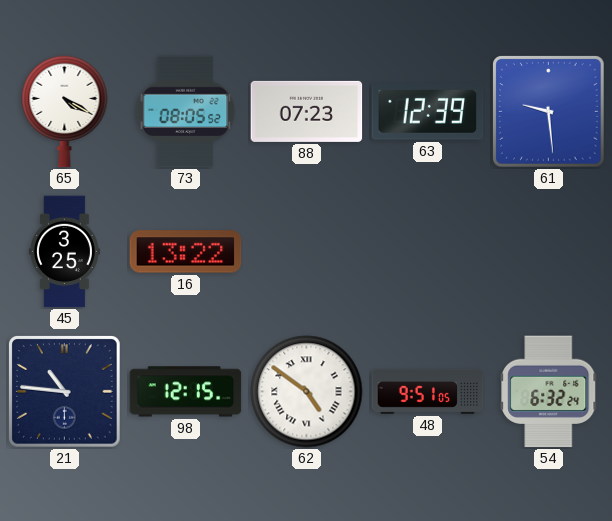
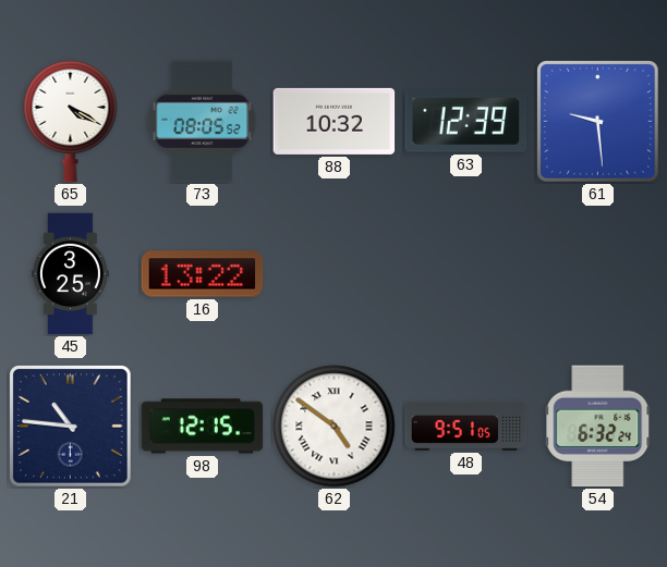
88: 07:23 -> 10:32 (335, 121)
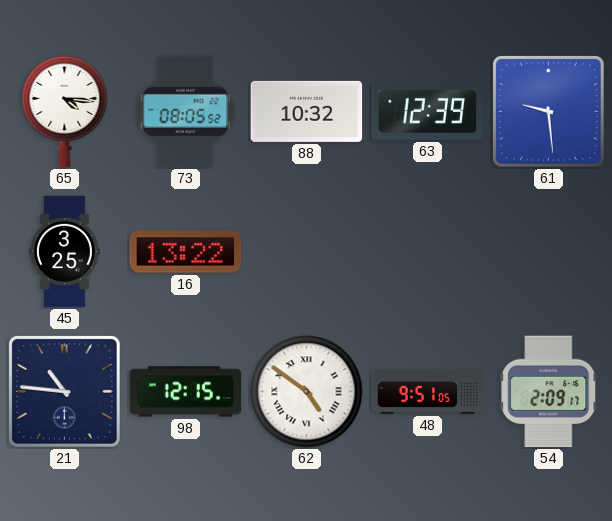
65: 4:20 -> 4:16 (65, 111)
54: 6:32 -> 2:09 (549, 392)
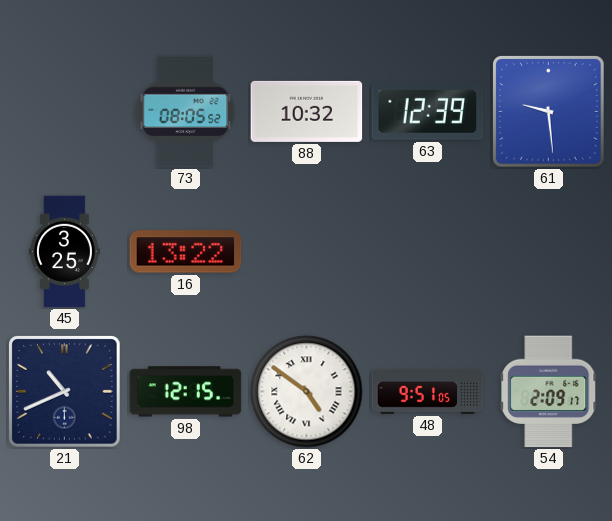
65: 4:16 -> none (65, 111)
21: 10:46 -> 10:41 (65, 392)
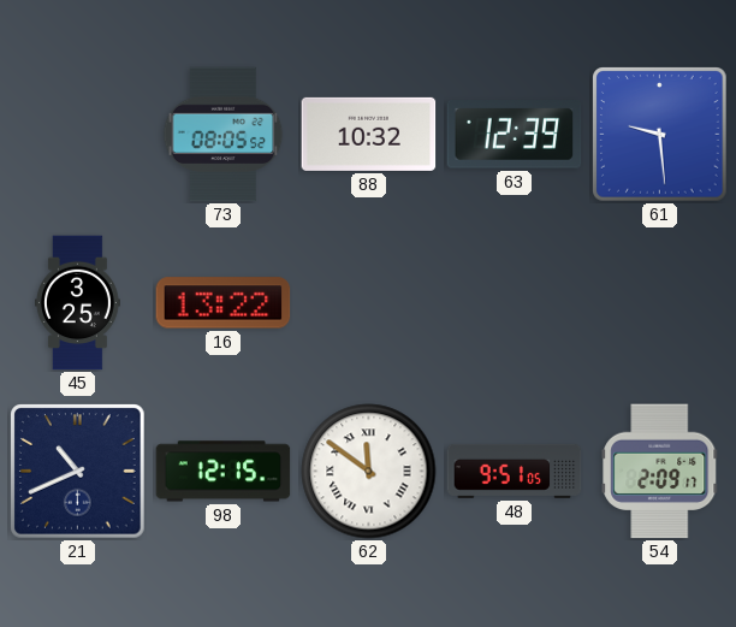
62: 4:51 -> 11:51 (369, 472)
